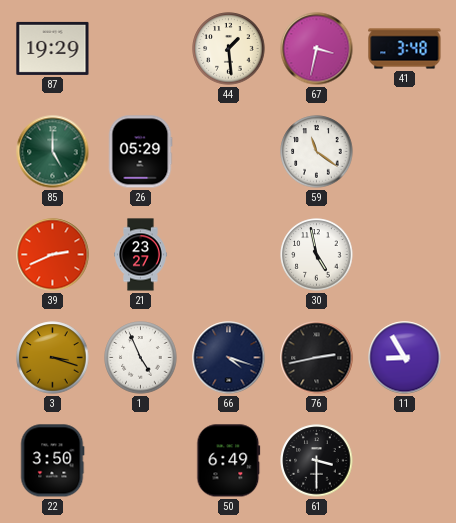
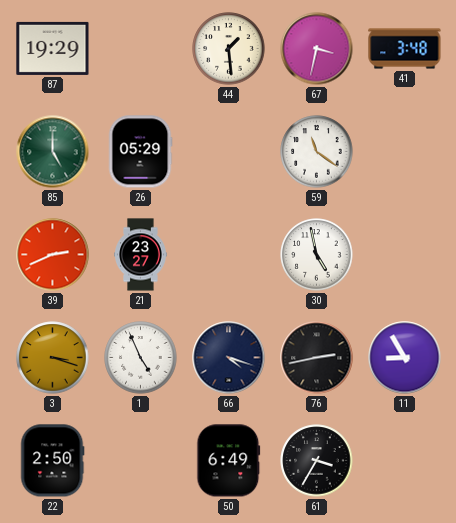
22: 3:50 -> 2:50 (53, 461)
61: 3:30 -> 3:35 (317, 461)
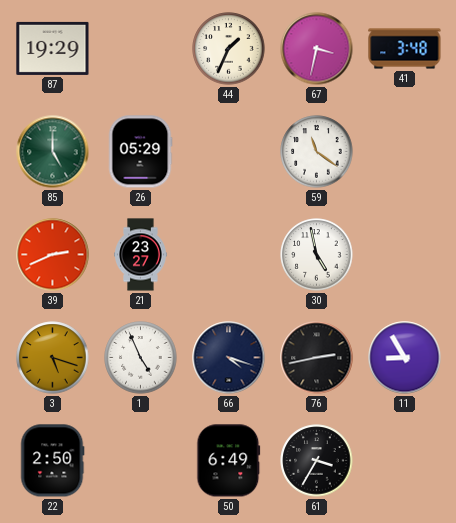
44: 1:29 -> 1:34 (229, 49)
3: 3:18 -> 5:18 (53, 358)
